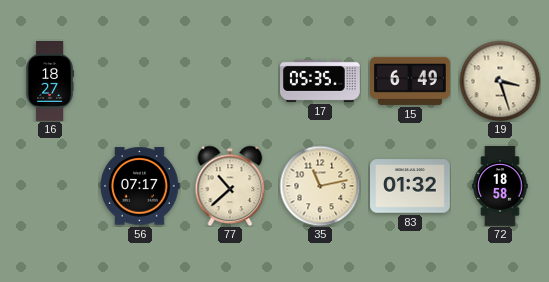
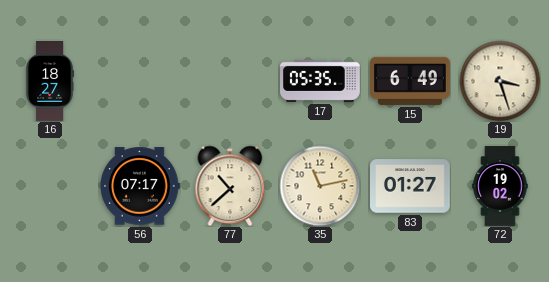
83: 01:32 -> 01:27 (411, 186)
72: 18:58 -> 19:02 (500, 186)
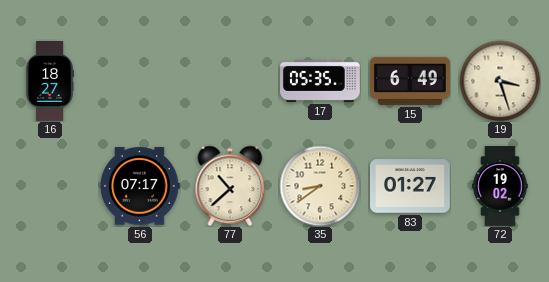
35: 11:13 -> 8:39 (320, 186)
